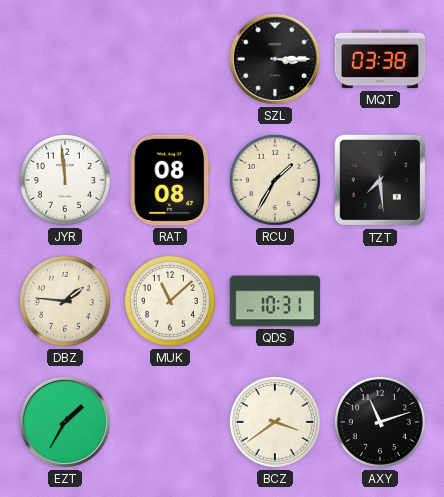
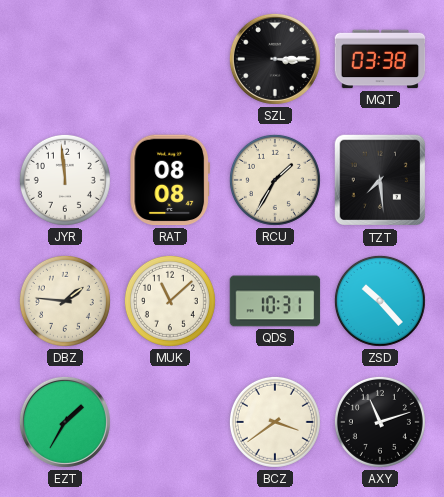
ZSD: none -> 10:23 (380, 301)
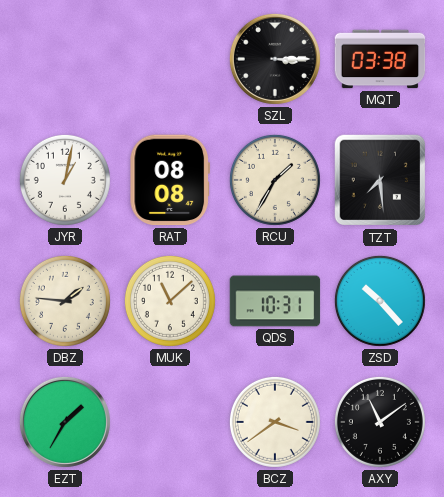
JYR: 11:59 -> 1:02 (65, 180)
AXY: 11:12 -> 11:09 (380, 422)
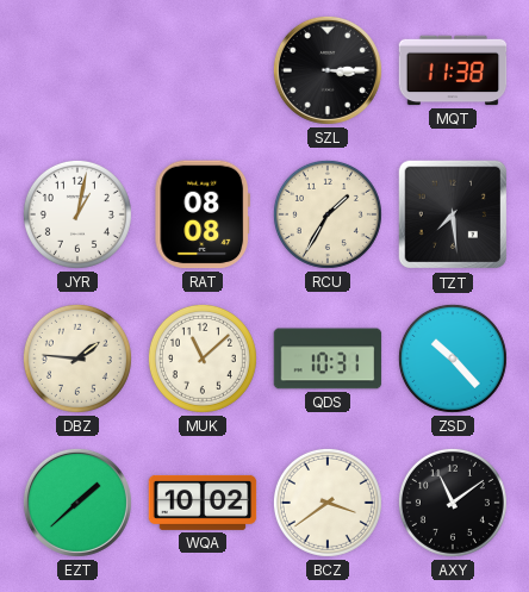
MQT: 03:38 -> 11:38 (453, 70)
EZT: 1:35 -> 1:38 (77, 503)
WQA: none -> 10:02 (203, 503)
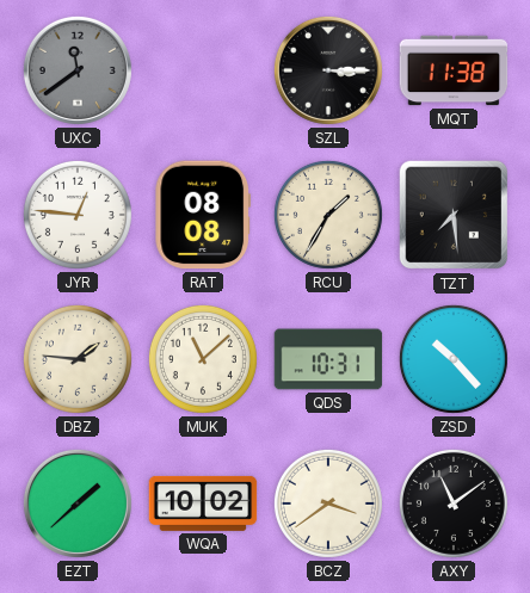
UXC: none -> 11:39 (78, 70)
JYR: 1:02 -> 12:46 (78, 215)
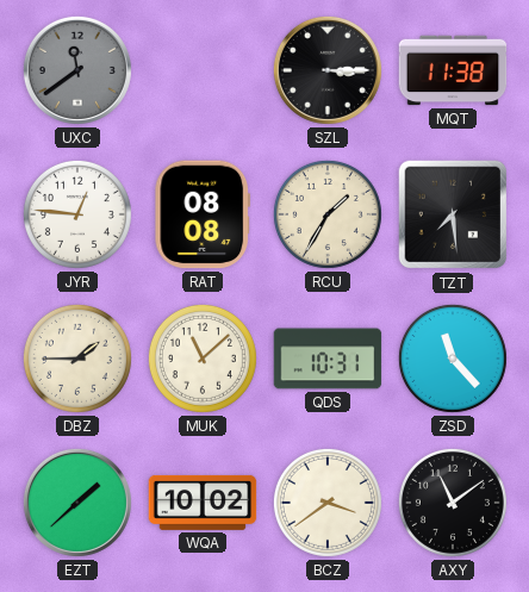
DBZ: 1:46 -> 1:45 (77, 359)
ZSD: 10:23 -> 11:23 (453, 359)
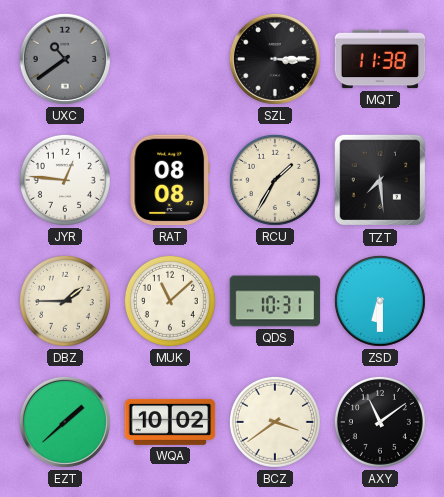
UXC: 11:39 -> 10:39 (65, 59)
ZSD: 11:23 -> 6:30 (380, 301)
